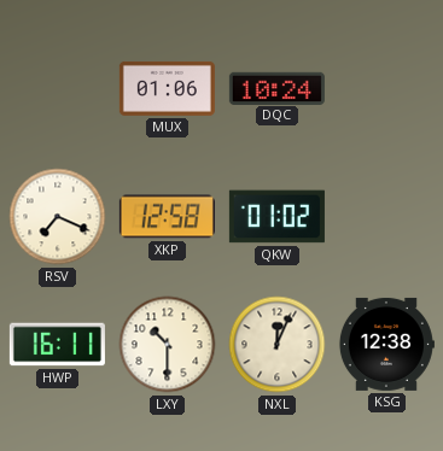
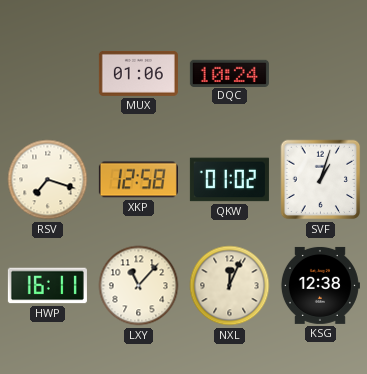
RSV: 7:19 -> 7:18 (48, 180)
SVF: none -> 1:03 (321, 180)
LXY: 10:30 -> 11:07 (139, 286)
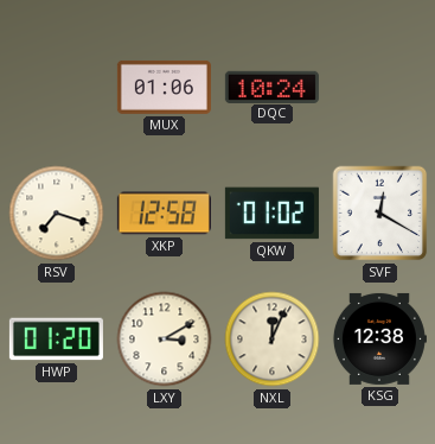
SVF: 1:03 -> 12:20 (380, 214)
HWP: 16:11 -> 01:20 (56, 340)
LXY: 11:07 -> 3:10 (165, 340)
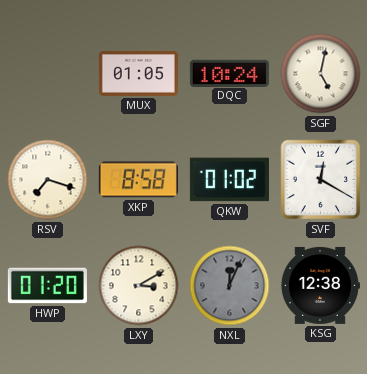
MUX: 01:06 -> 01:05 (138, 73)
SGF: none -> 5:02 (321, 74)
XKP: 12:58 -> 8:58 (138, 180)
NXL dial: cream -> grey (230, 286)
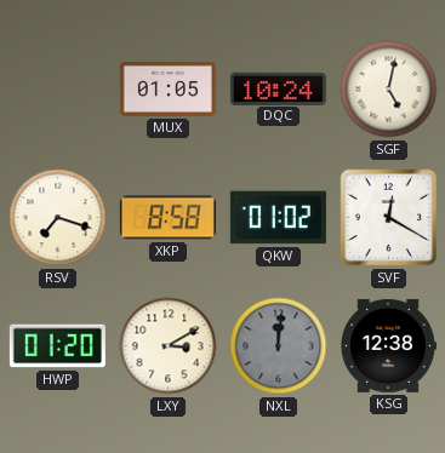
NXL: 12:04 -> 12:01 (279, 346)
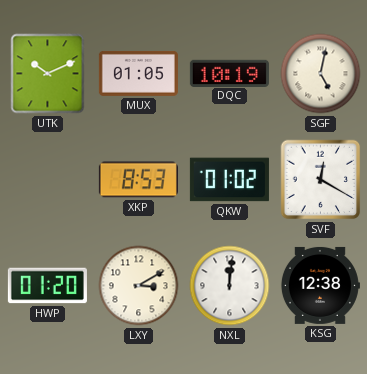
UTK: none -> 10:11 (48, 74)
DQC: 10:24 -> 10:19 (229, 73)
RSV: 7:18 -> none (58, 218)
XKP: 8:58 -> 8:53 (138, 180)
NXL dial: grey -> white (230, 286)
